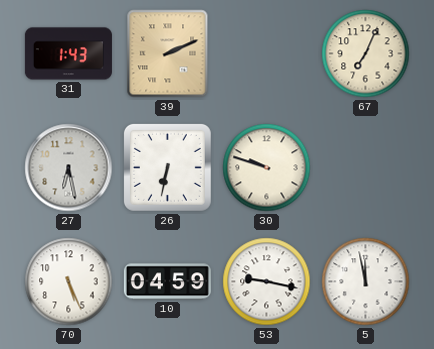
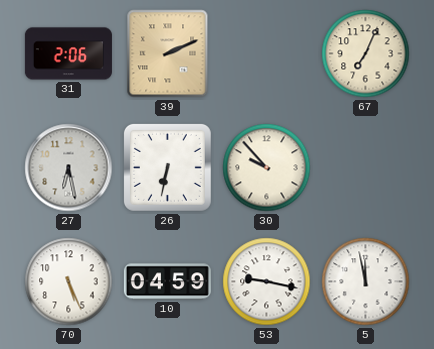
31: 1:43 -> 2:06 (68, 54)
30: 9:48 -> 9:53 (267, 168)
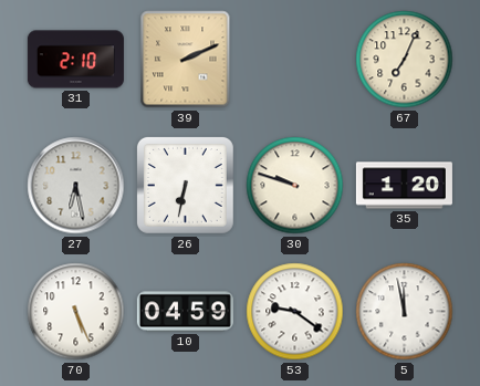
31: 2:06 -> 2:10 (75, 60)
30: 9:53 -> 9:48 (295, 186)
35: none -> 1:20 (404, 186)
53: 9:17 -> 9:21 (295, 312)
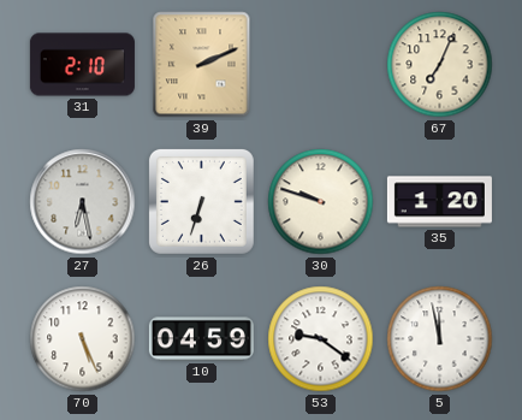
26: 6:32 -> 6:33 (201, 201)
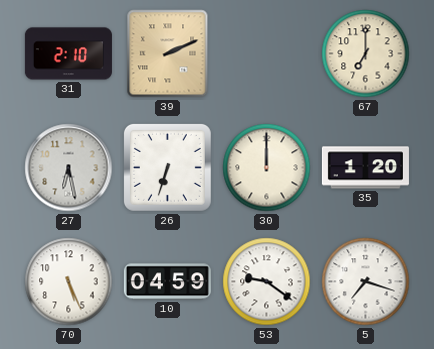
67: 7:04 -> 7:00 (366, 54)
30: 9:48 -> 12:00 (267, 168)
5: 11:58 -> 7:18 (366, 282)
